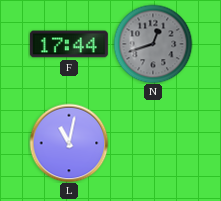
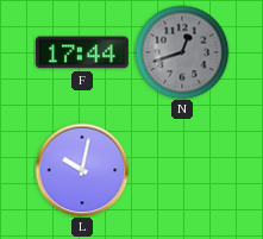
L: 11:02 -> 10:02 (82, 170)
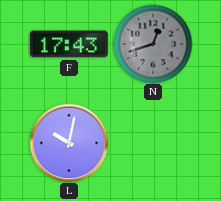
F: 17:44 -> 17:43 (69, 44)
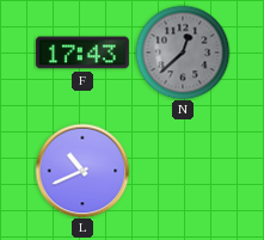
N: 12:42 -> 12:38 (183, 53)
L: 10:02 -> 10:41 (82, 171)
